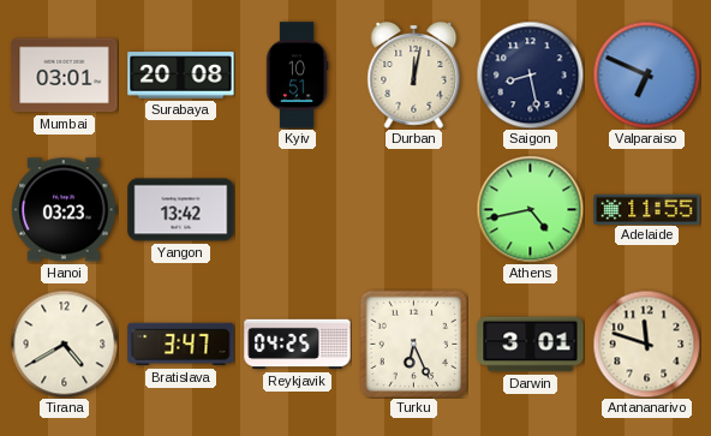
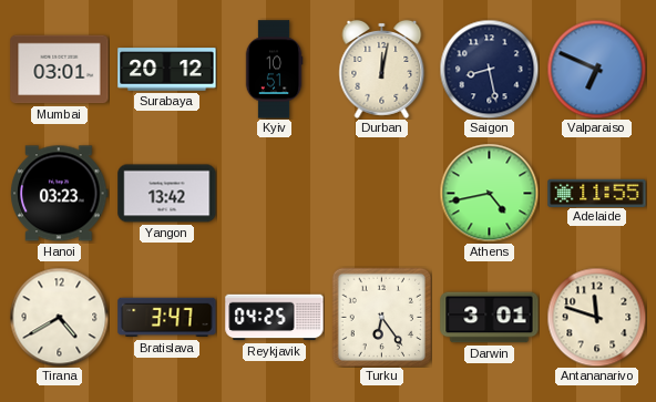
Surabaya: 20:08 -> 20:12 (167, 70)
Turku: 6:26 -> 6:24 (381, 317)
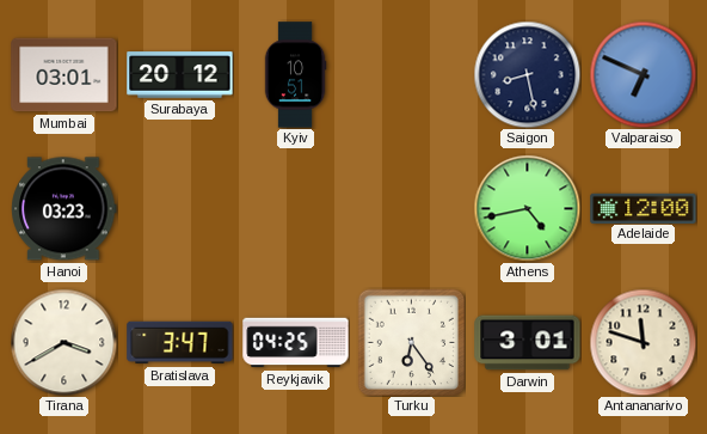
Durban: 12:02 -> none (382, 69)
Yangon: 13:42 -> none (167, 194)
Adelaide: 11:55 -> 12:00 (644, 208)
Tirana: 4:40 -> 3:40 (63, 342)
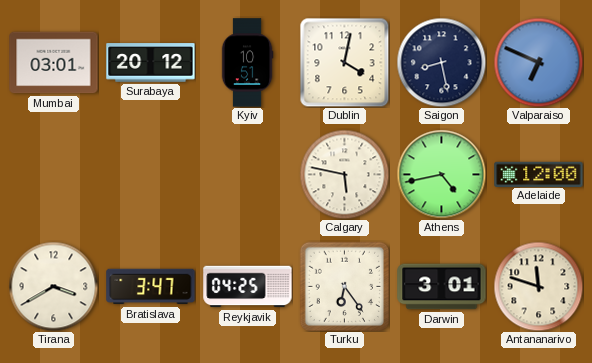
Dublin: none -> 4:02 (344, 62)
Hanoi: 03:23 -> none (64, 209)
Calgary: none -> 5:47 (344, 174)
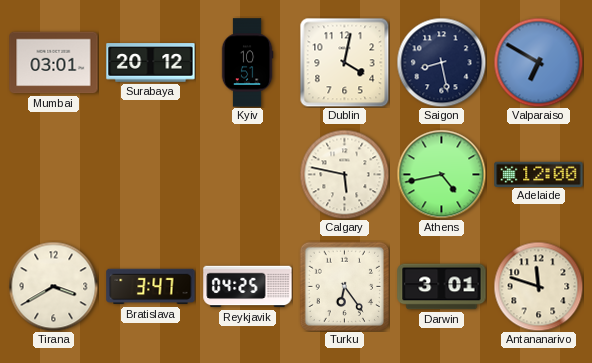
Valparaiso: 6:49 -> 6:50 (538, 62)
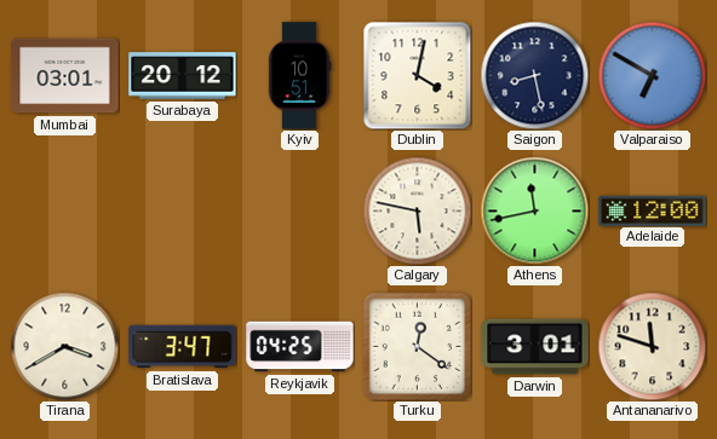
Athens: 4:43 -> 11:43 (534, 210)
Turku: 6:24 -> 12:21 (417, 346)
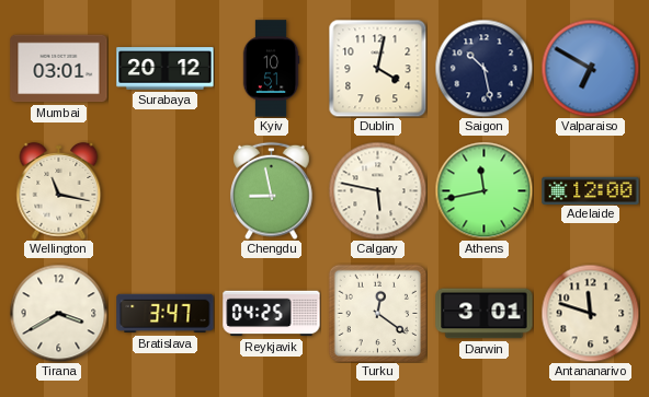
Saigon: 8:28 -> 10:28 (483, 68)
Wellington: none -> 11:17 (59, 190)
Chengdu: none -> 8:58 (272, 190)
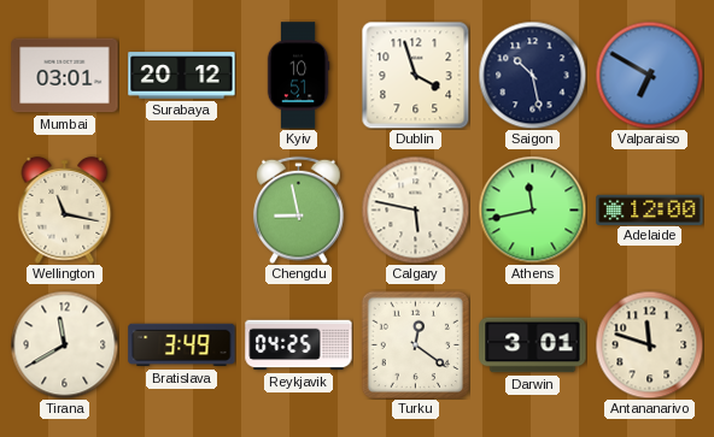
Dublin: 4:02 -> 3:57 (415, 75)
Tirana: 3:40 -> 11:40 (64, 344)
Bratislava: 3:47 -> 3:49 (182, 346)
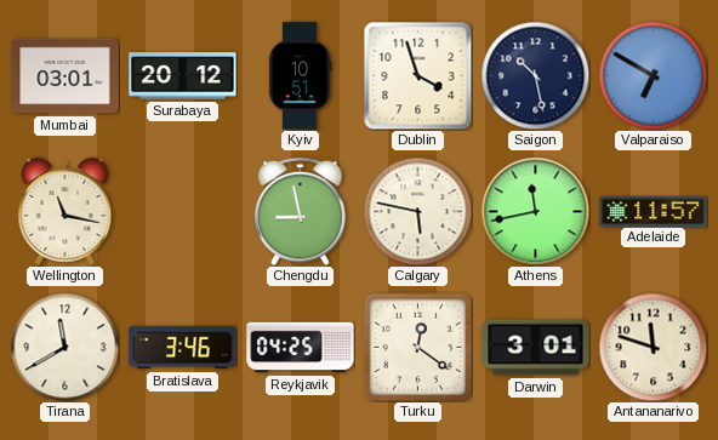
Adelaide: 12:00 -> 11:57 (654, 211)
Bratislava: 3:49 -> 3:46 (183, 348)
